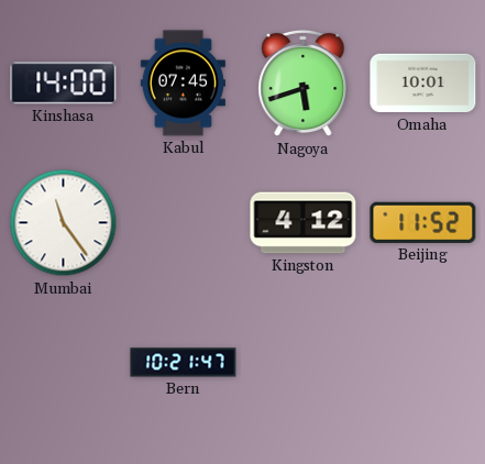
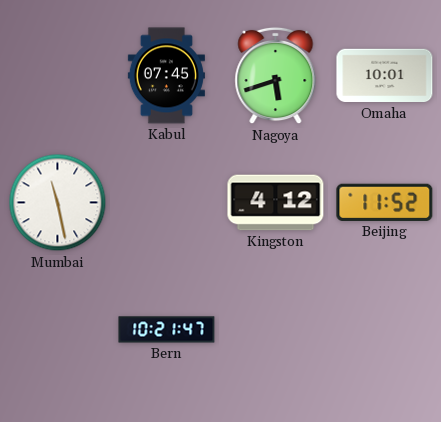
Kinshasa: 14:00 -> none (64, 84)
Mumbai: 11:24 -> 11:28 (58, 203)
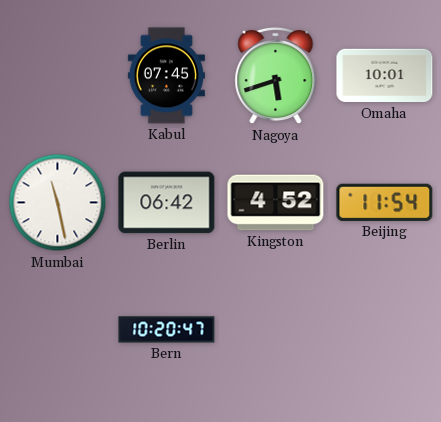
Berlin: none -> 06:42 (167, 203)
Kingston: 4:12 -> 4:52 (276, 203)
Beijing: 11:52 -> 11:54 (385, 202)
Bern: 10:21 -> 10:20 (167, 330)
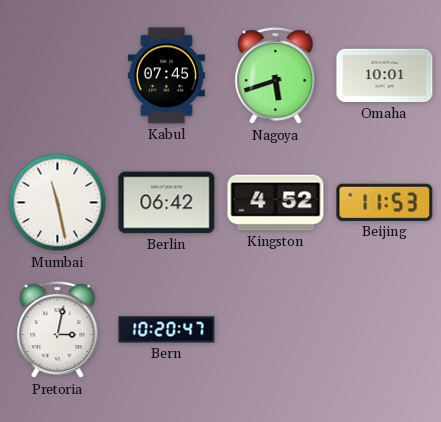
Beijing: 11:54 -> 11:53 (385, 202)
Pretoria: none -> 3:02 (58, 330)
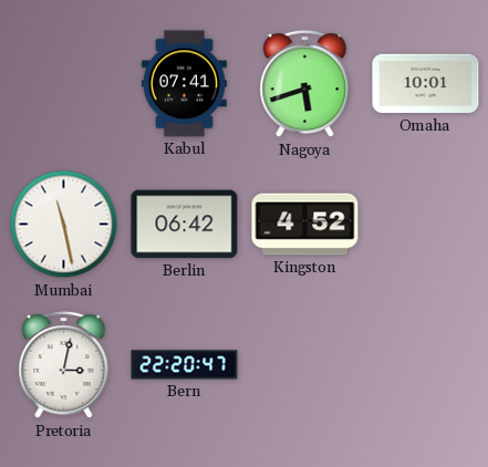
Kabul: 07:45 -> 07:41 (184, 84)
Beijing: 11:53 -> none (385, 202)
Bern: 10:20 -> 22:20 (185, 365)
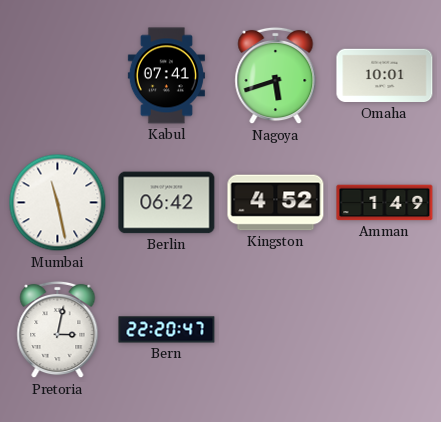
Amman: none -> 1:49 (385, 203)
